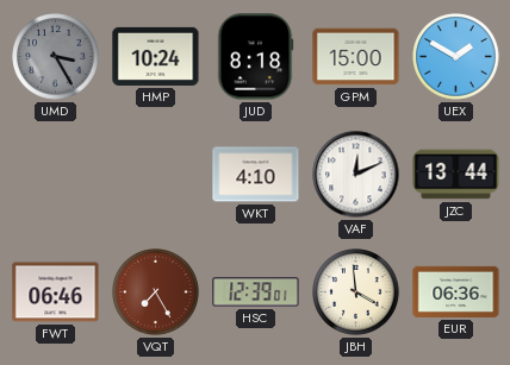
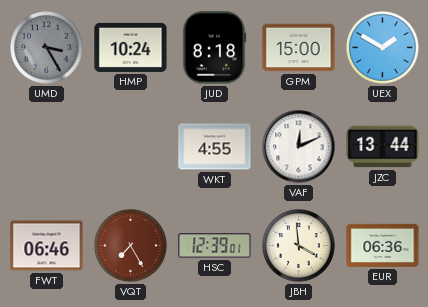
WKT: 4:10 -> 4:55 (215, 147)
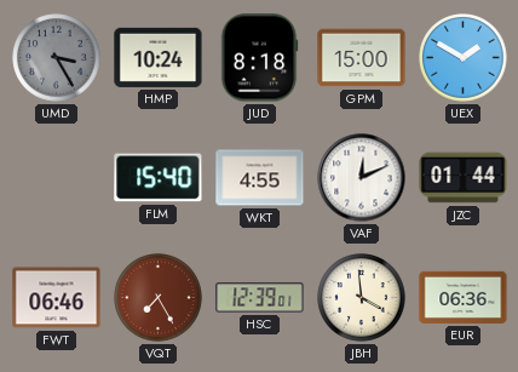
FLM: none -> 15:40 (159, 178)
JZC: 13:44 -> 01:44 (464, 178)
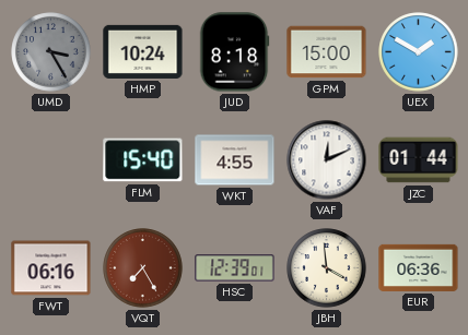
FWT: 06:46 -> 06:16 (51, 268)
